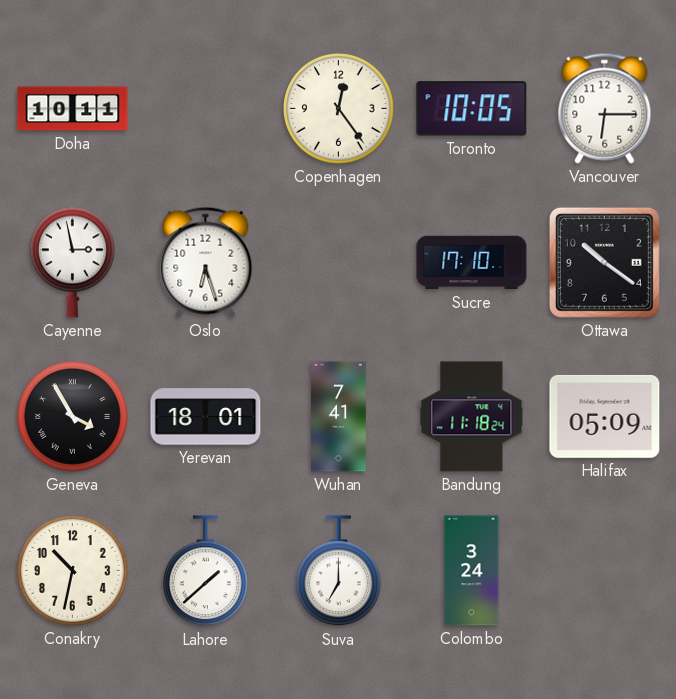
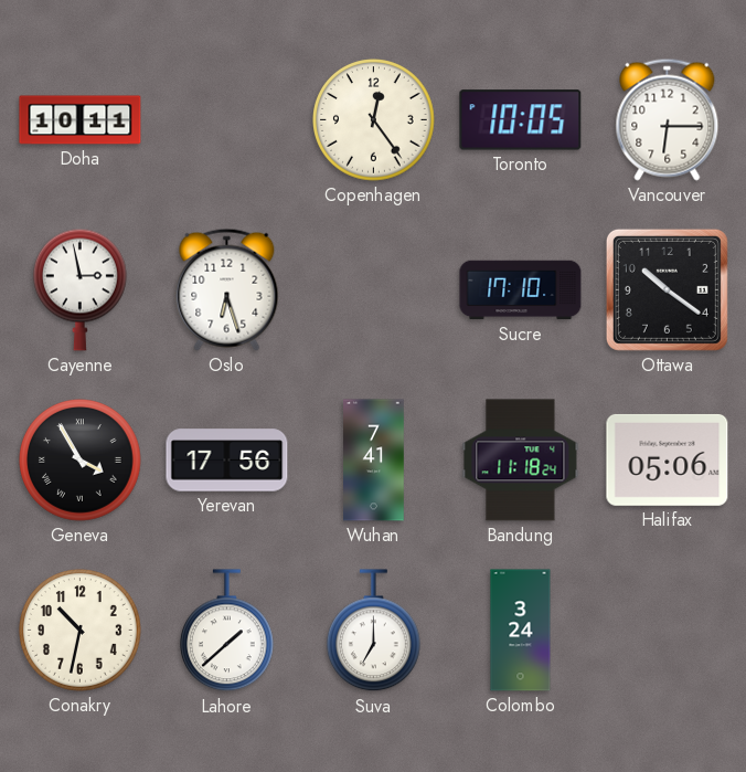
Yerevan: 18:01 -> 17:56 (227, 461)
Halifax: 05:09 -> 05:06 (668, 459)
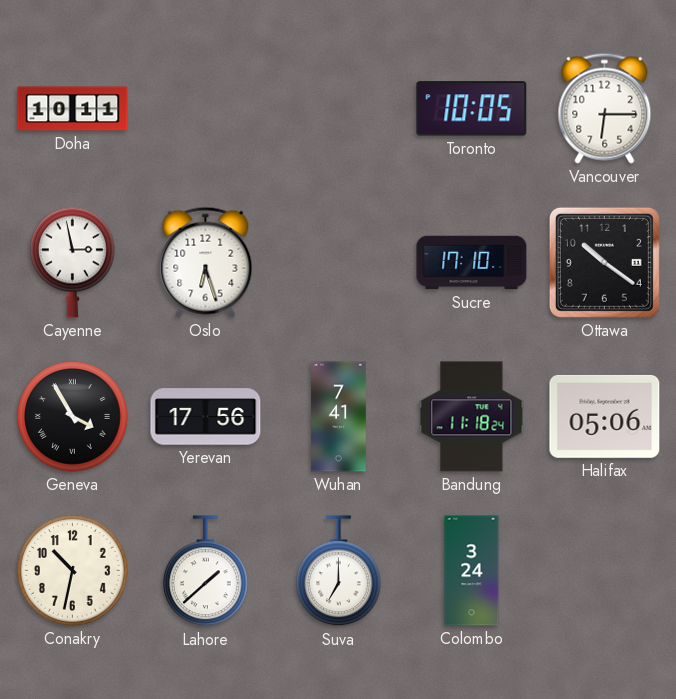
Copenhagen: 12:24 -> none (374, 120)
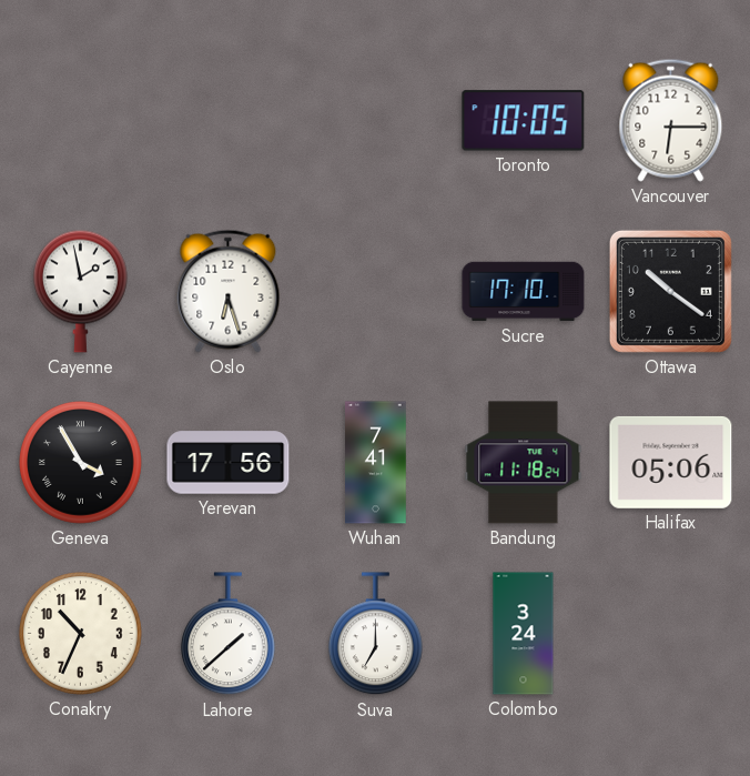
Doha: 10:11 -> none (73, 109)
Cayenne: 2:58 -> 1:58 (80, 291)
Conakry: 10:32 -> 10:34 (81, 634)
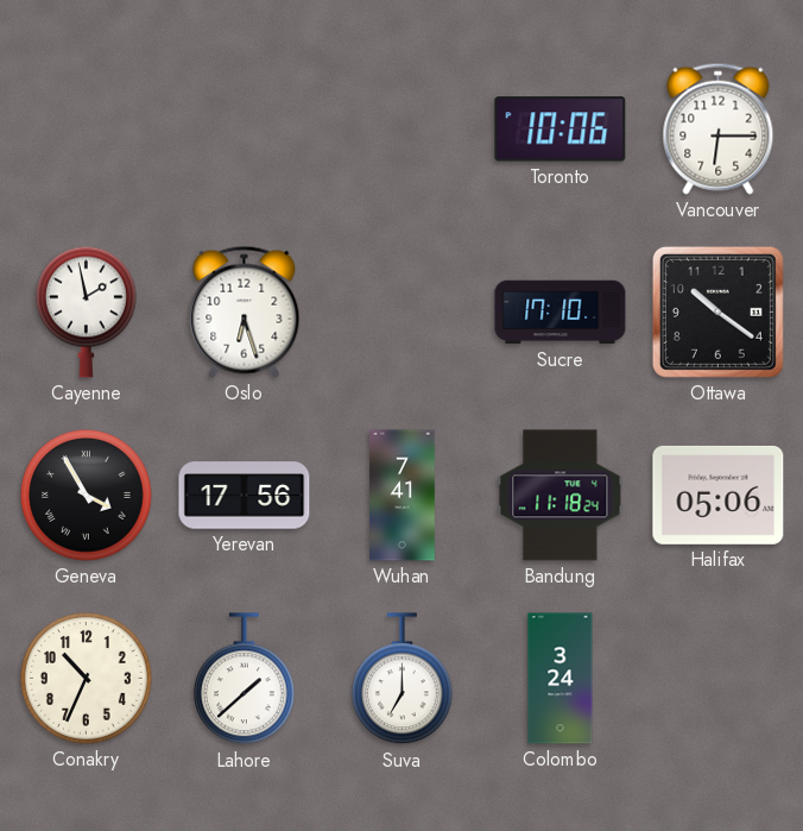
Toronto: 10:05 -> 10:06 (561, 130)
